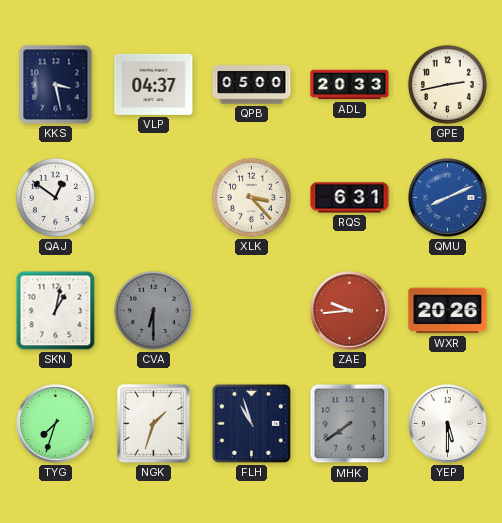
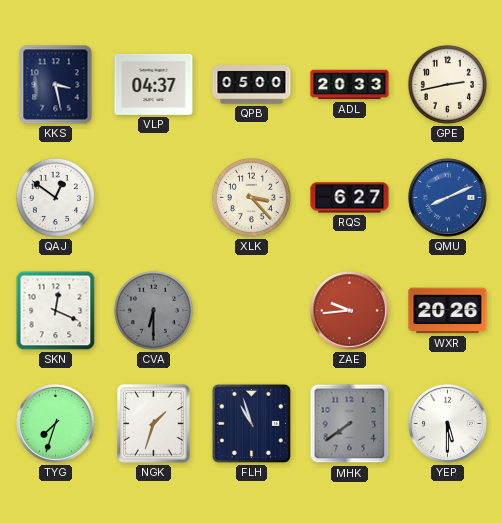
RQS: 6:31 -> 6:27 (350, 198)
SKN: 1:02 -> 12:19 (56, 311)
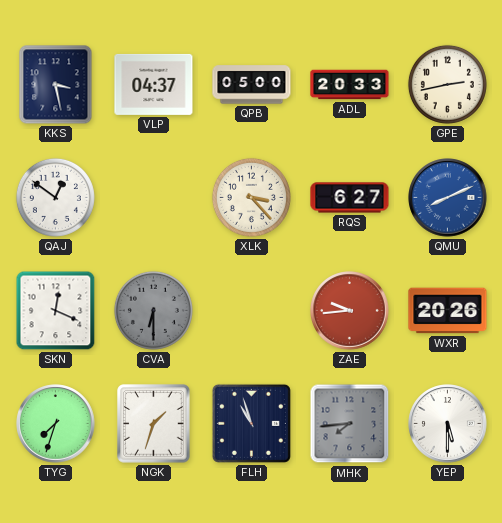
MHK: 7:39 -> 7:44 (350, 424)
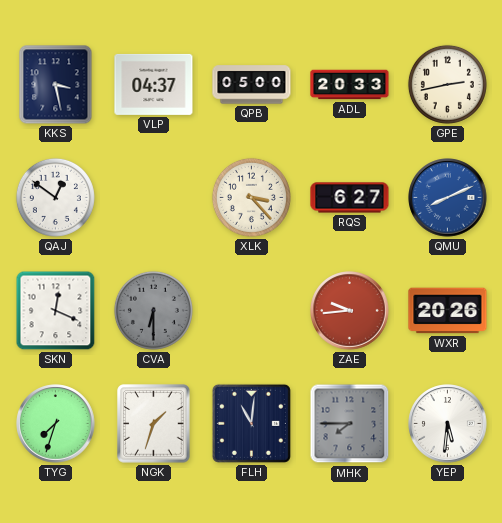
FLH: 10:57 -> 11:01 (251, 423)
MHK: 7:44 -> 7:45 (350, 424)
YEP: 5:30 -> 5:31 (448, 424)
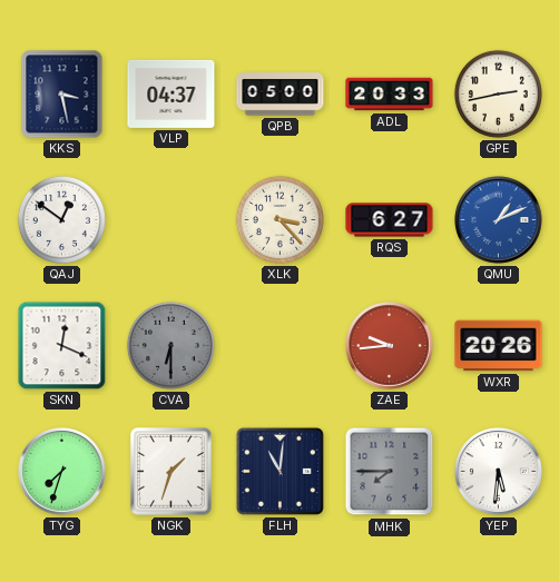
QMU: 8:11 -> 1:11 (499, 220)
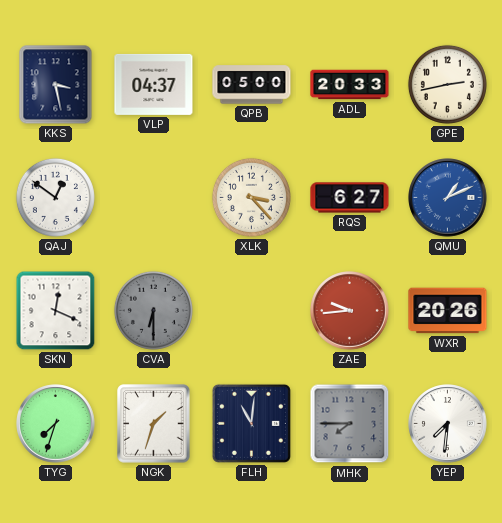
YEP: 5:31 -> 7:31 (448, 424)
